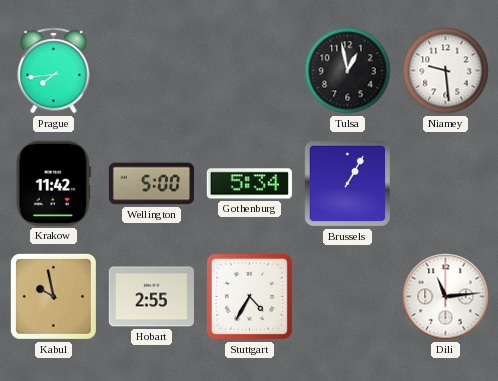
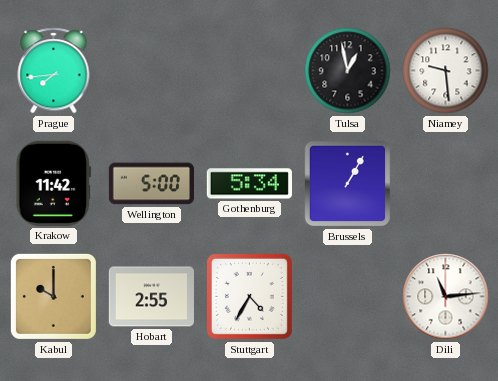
Kabul: 9:58 -> 10:00 (53, 296)
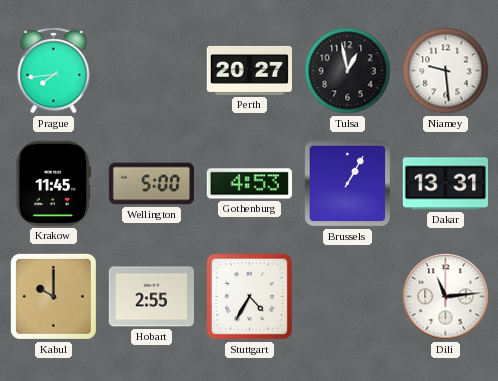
Perth: none -> 20:27 (249, 70)
Krakow: 11:42 -> 11:45 (54, 183)
Gothenburg: 5:34 -> 4:53 (249, 184)
Dakar: none -> 13:31 (445, 184)
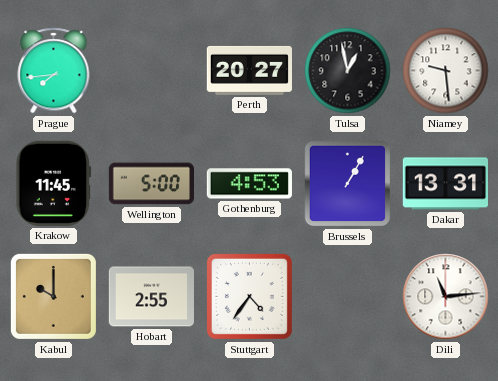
Stuttgart: 4:35 -> 4:36 (249, 296)
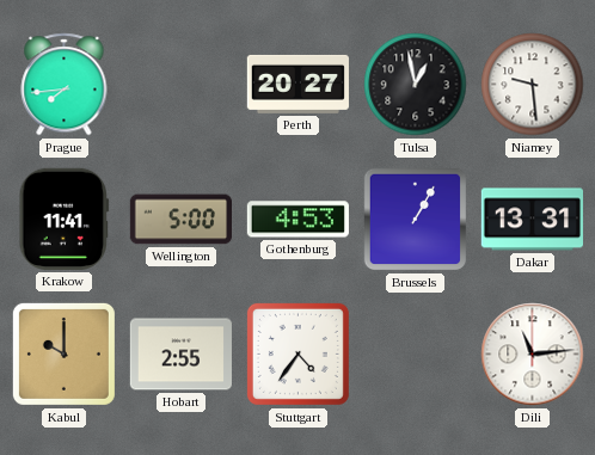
Krakow: 11:45 -> 11:41 (65, 219)
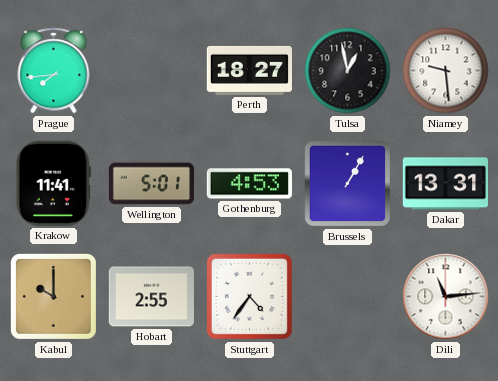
Perth: 20:27 -> 18:27 (249, 70)
Wellington: 5:00 -> 5:01 (151, 184)
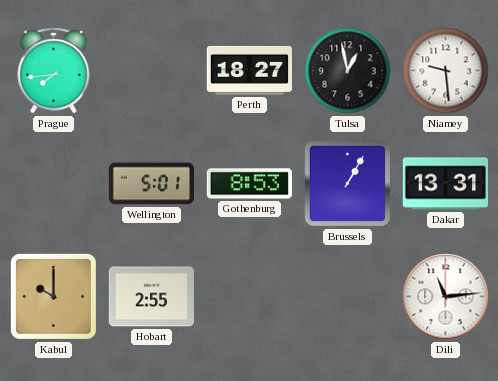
Krakow: 11:41 -> none (54, 183)
Gothenburg: 4:53 -> 8:53 (249, 184)
Stuttgart: 4:36 -> none (249, 296)
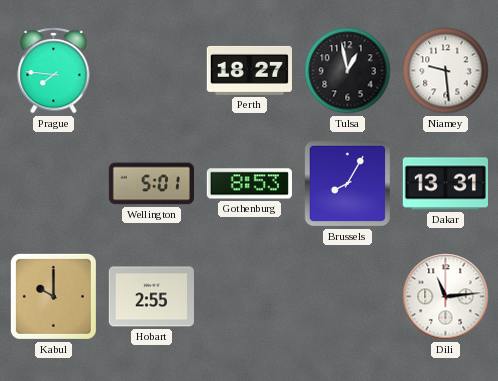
Prague: 7:44 -> 7:46 (54, 71)
Brussels: 1:05 -> 8:05 (348, 184)
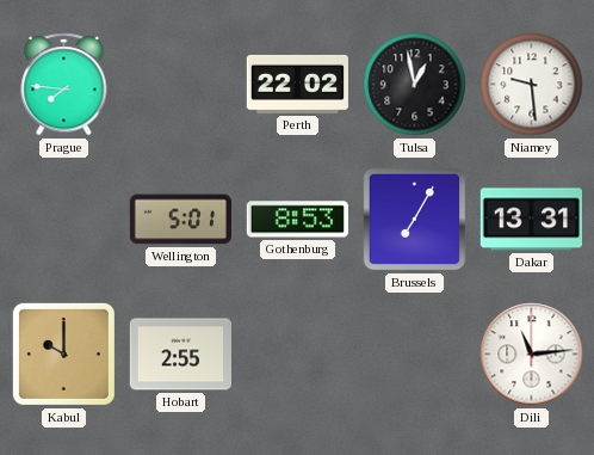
Perth: 18:27 -> 22:02 (297, 84)
Brussels: 8:05 -> 7:05 (415, 220)
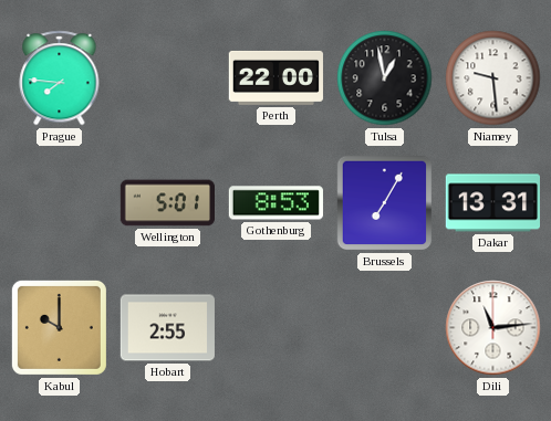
Perth: 22:02 -> 22:00 (275, 77)
